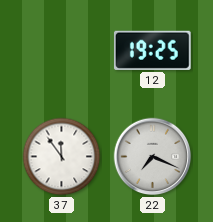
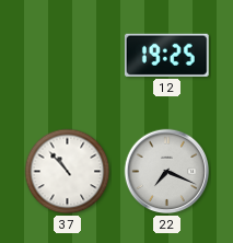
37: 11:54 -> 10:53 (68, 172)
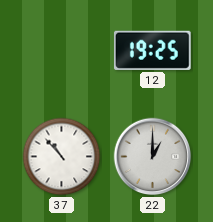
22: 7:19 -> 1:00 (153, 157)
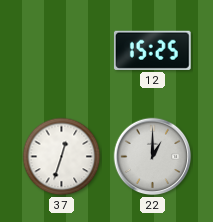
12: 19:25 -> 15:25 (152, 50)
37: 10:53 -> 12:33 (62, 157)
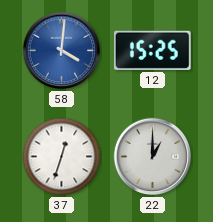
58: none -> 4:01 (62, 51)
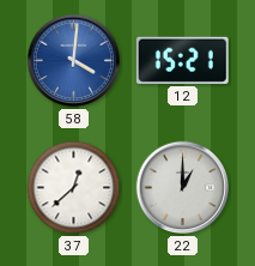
12: 15:25 -> 15:21 (182, 60)
37: 12:33 -> 12:38 (74, 188)
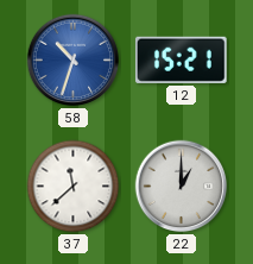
58: 4:01 -> 10:33 (74, 61)
37: 12:38 -> 11:38 (74, 187)
